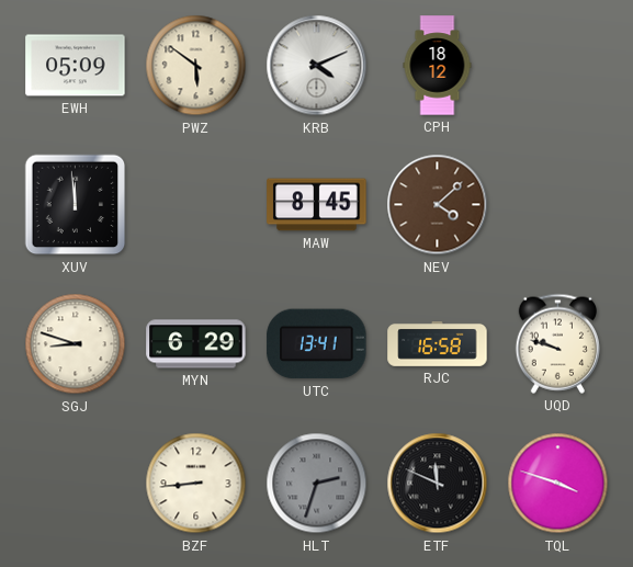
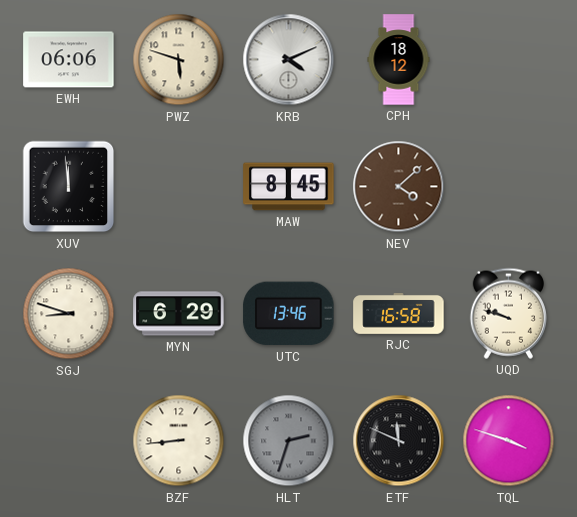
EWH: 05:09 -> 06:06 (69, 60)
PWZ: 5:51 -> 5:48 (179, 60)
UTC: 13:41 -> 13:46 (289, 314)
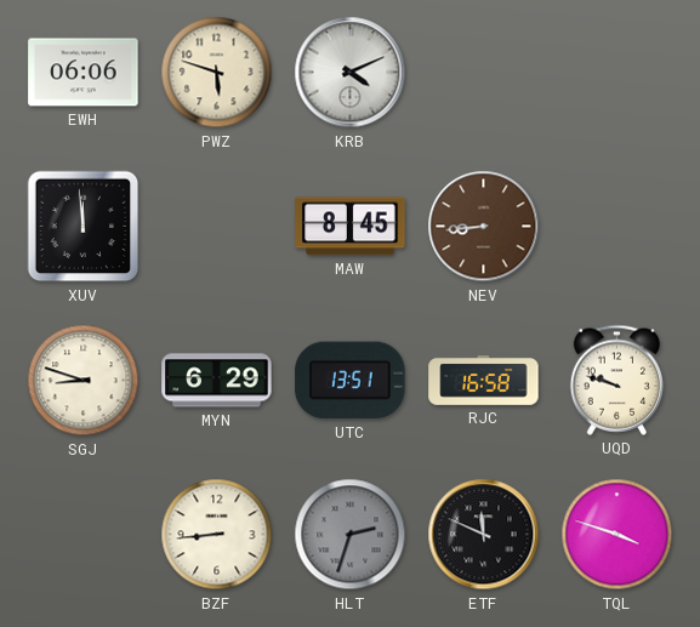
CPH: 18:12 -> none (399, 60)
NEV: 4:08 -> 8:44 (484, 227)
UTC: 13:46 -> 13:51 (351, 381)
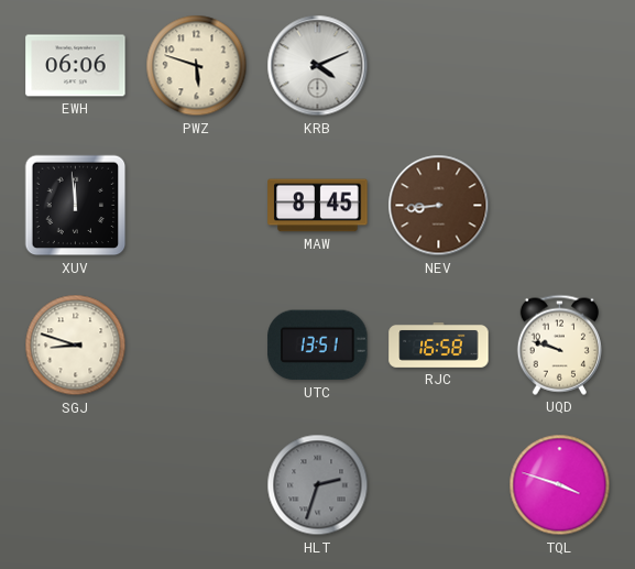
MYN: 6:29 -> none (217, 381)
BZF: 8:44 -> none (217, 535)
ETF: 11:49 -> none (484, 535)
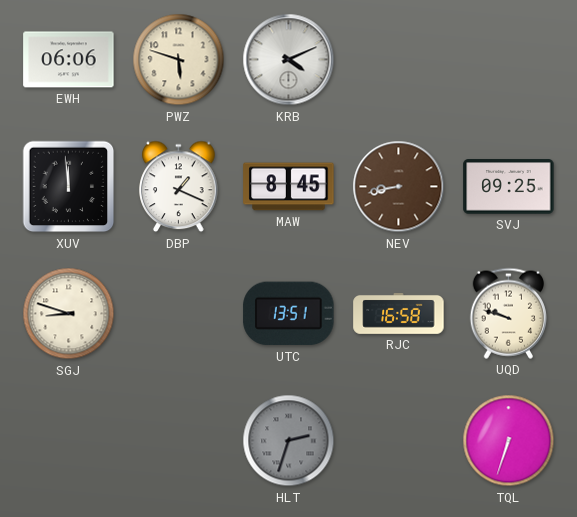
DBP: none -> 1:19 (179, 187)
NEV: 8:44 -> 8:43 (399, 187)
SVJ: none -> 09:25 (509, 187)
TQL: 3:48 -> 6:33 (509, 441)
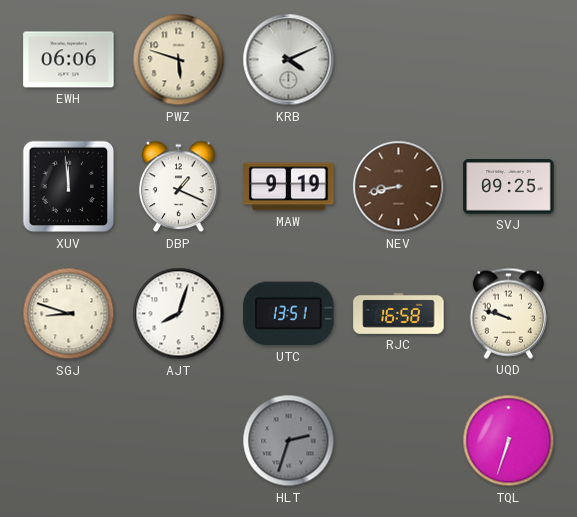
MAW: 8:45 -> 9:19 (289, 187)
AJT: none -> 8:03 (179, 314)
